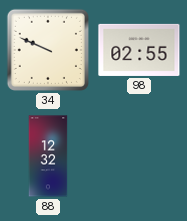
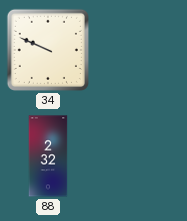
98: 02:55 -> none (139, 50)
88: 12:32 -> 2:32 (48, 156)
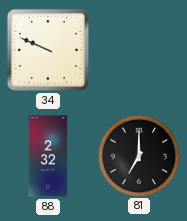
81: none -> 7:00 (138, 155)
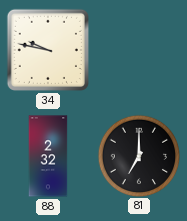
34: 9:49 -> 9:47 (48, 50)
